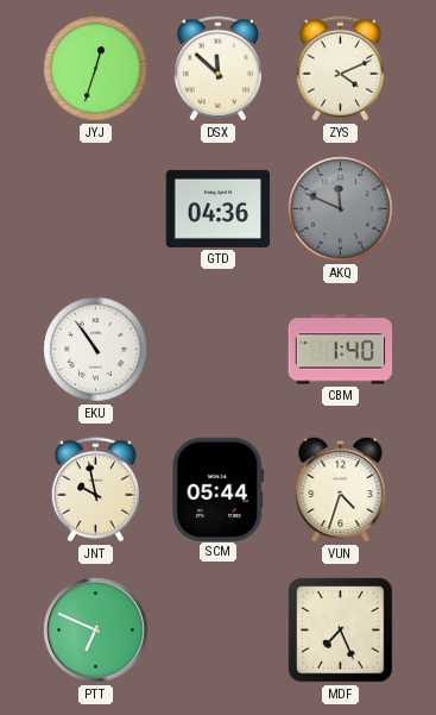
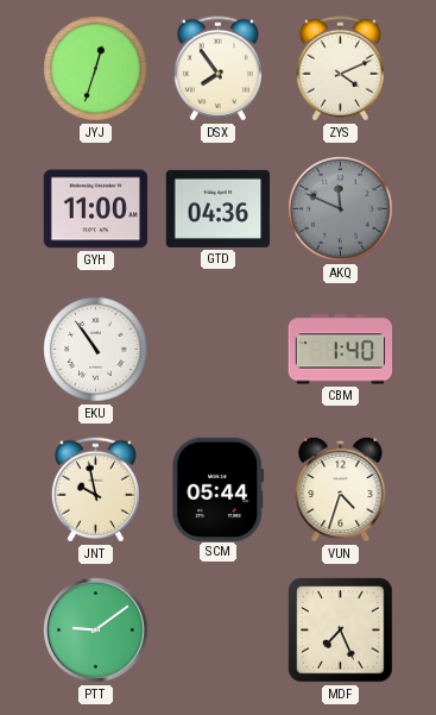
DSX: 11:52 -> 7:54 (217, 69)
GYH: none -> 11:00 (96, 209)
PTT: 6:49 -> 9:09 (96, 631)
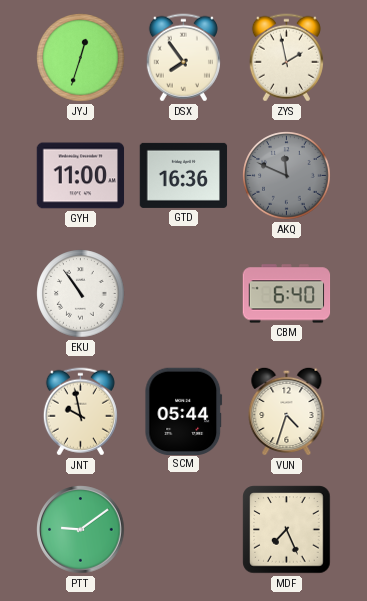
ZYS: 4:11 -> 1:58 (286, 58)
GTD: 04:36 -> 16:36 (184, 175)
CBM: 1:40 -> 6:40 (287, 294)
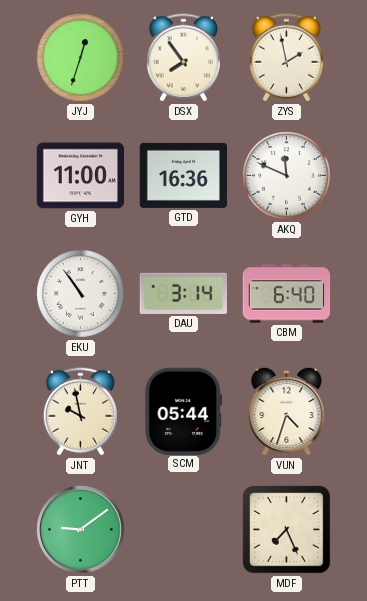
AKQ dial: grey -> white (287, 176)
DAU: none -> 3:14 (184, 293)
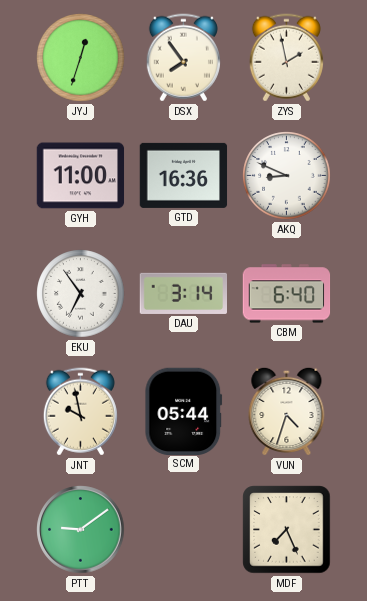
AKQ: 11:49 -> 8:49 (287, 176)
EKU: 10:54 -> 6:54 (81, 294)
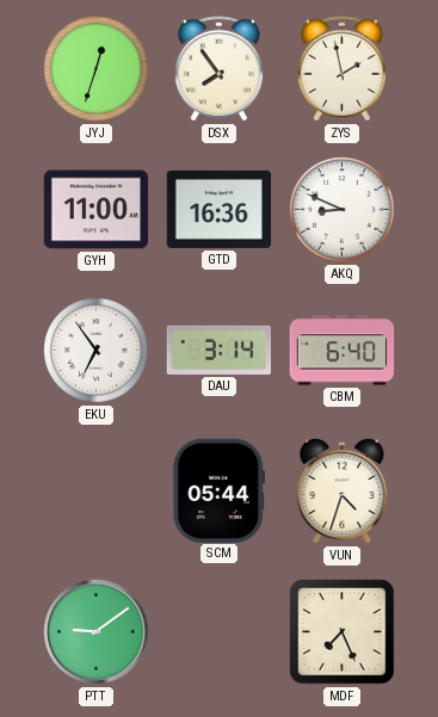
JNT: 9:58 -> none (80, 412)
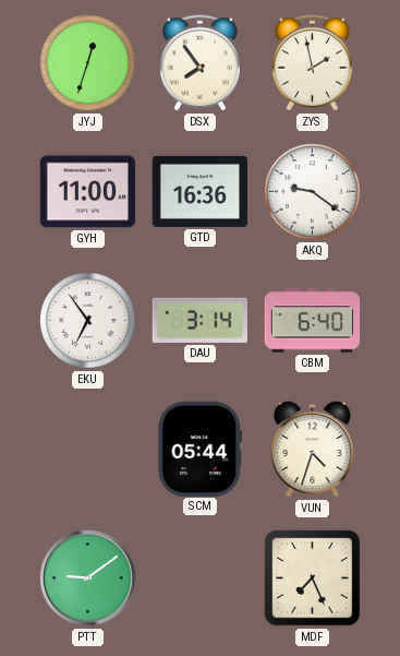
AKQ: 8:49 -> 9:21 (313, 192)
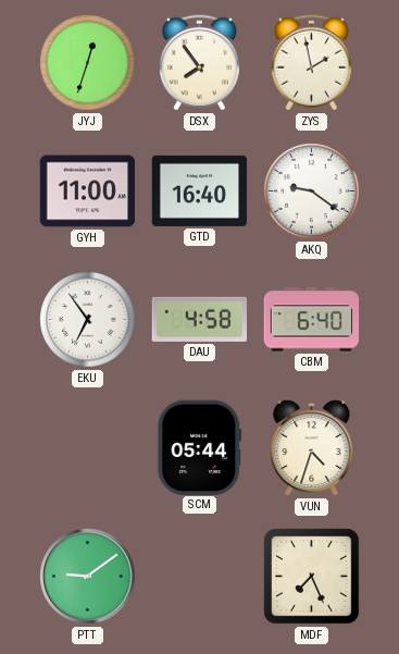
GTD: 16:36 -> 16:40 (200, 190)
DAU: 3:14 -> 4:58 (200, 319)
